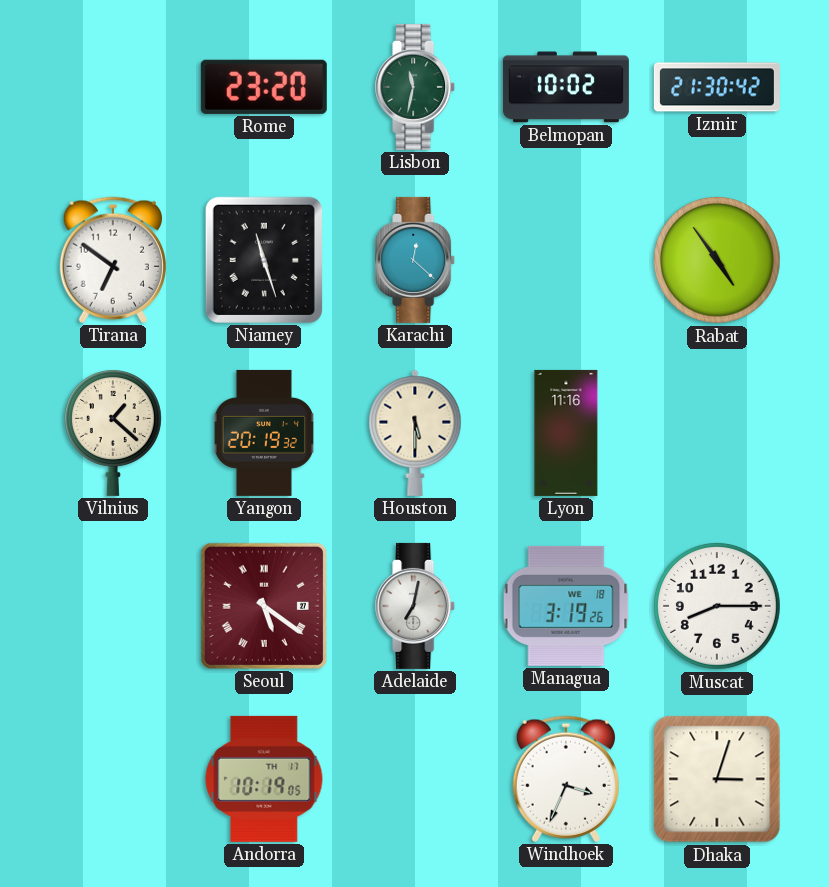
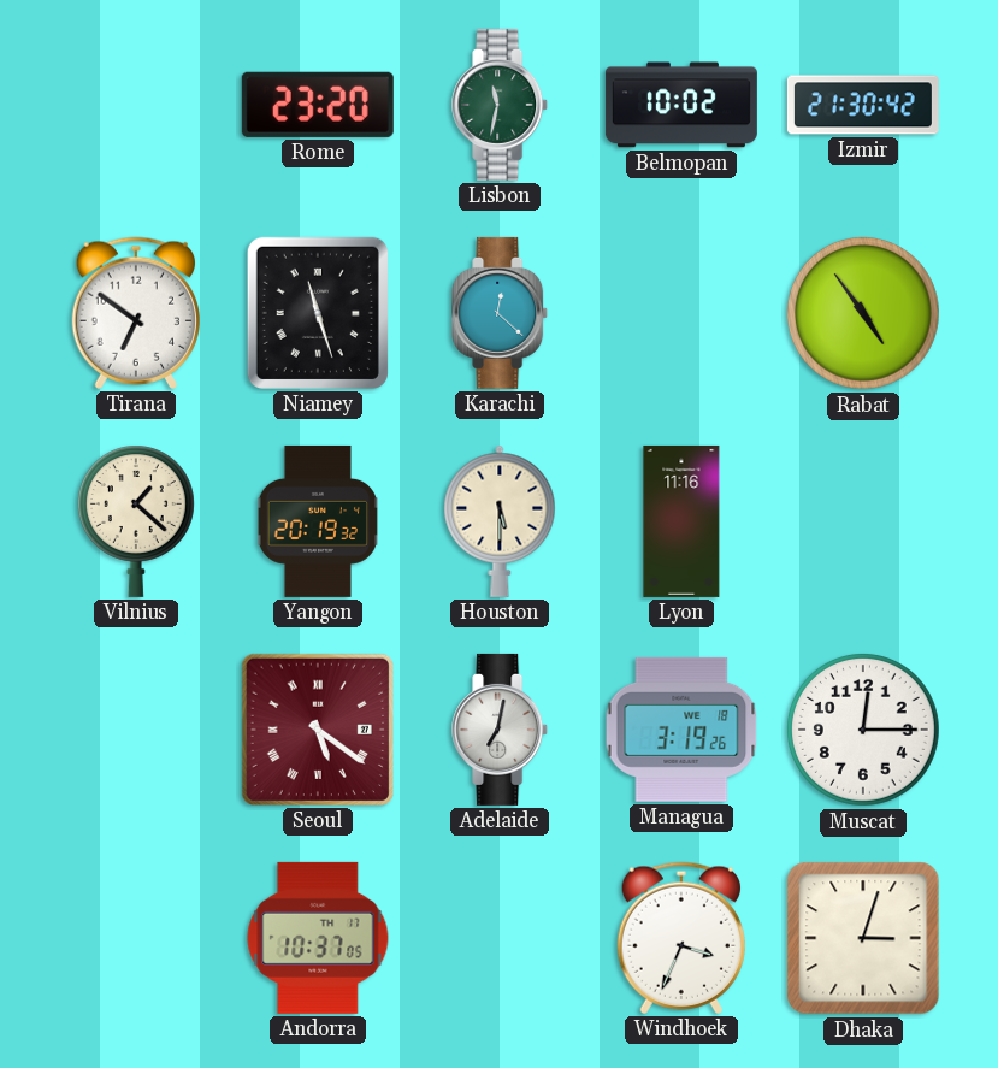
Muscat: 8:15 -> 12:15 (863, 730)
Andorra: 10:19 -> 10:37 (318, 938)
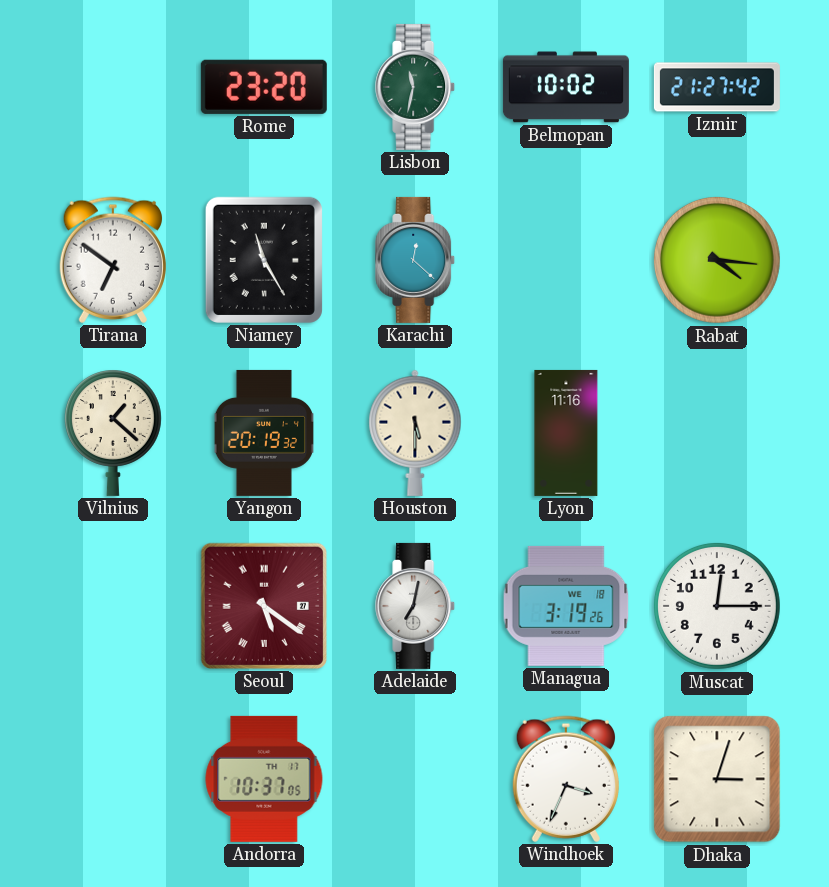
Izmir: 21:30 -> 21:27 (717, 87)
Niamey: 11:27 -> 11:25 (264, 260)
Rabat: 4:54 -> 4:16 (717, 260)
